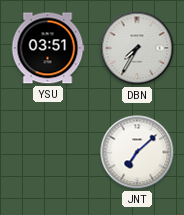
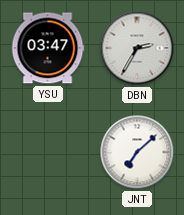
YSU: 03:51 -> 03:47 (48, 48)
DBN: 7:35 -> 2:35 (137, 48)
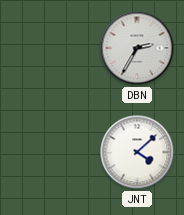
YSU: 03:47 -> none (48, 48)
JNT: 7:08 -> 4:08 (137, 152)
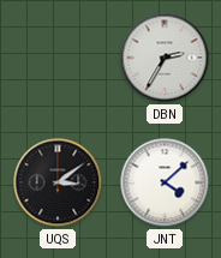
UQS: none -> 3:09 (58, 182)
